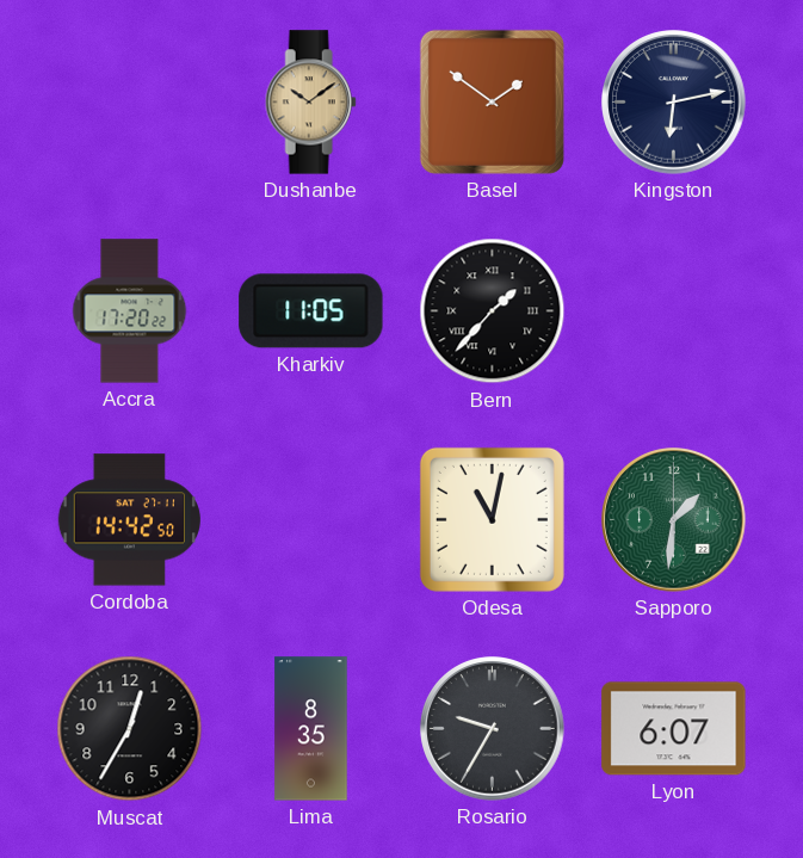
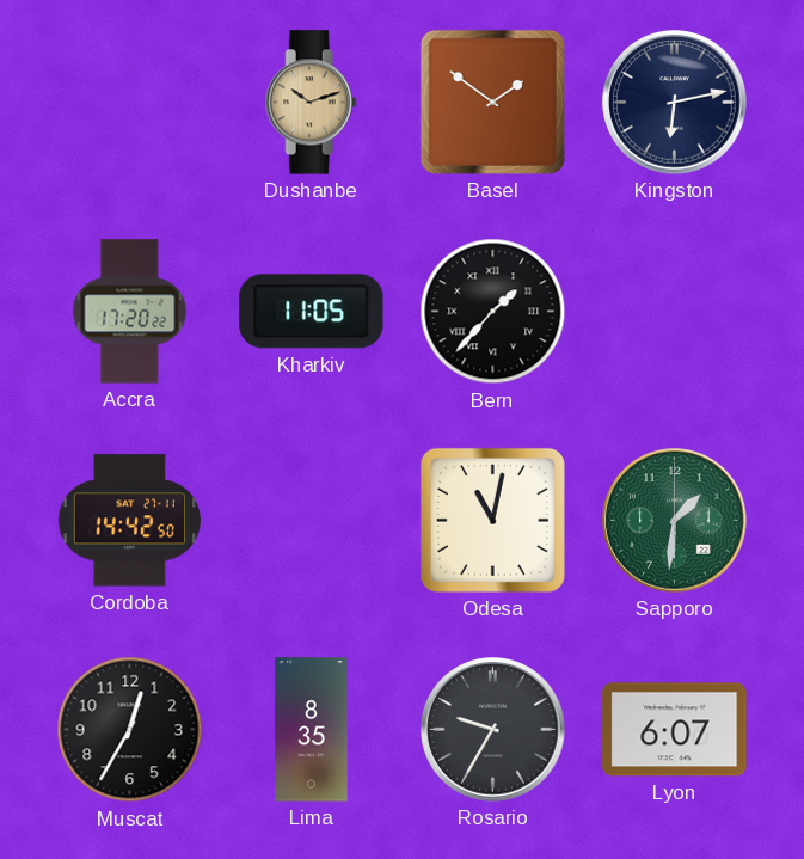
Dushanbe: 10:09 -> 10:12 (311, 103)
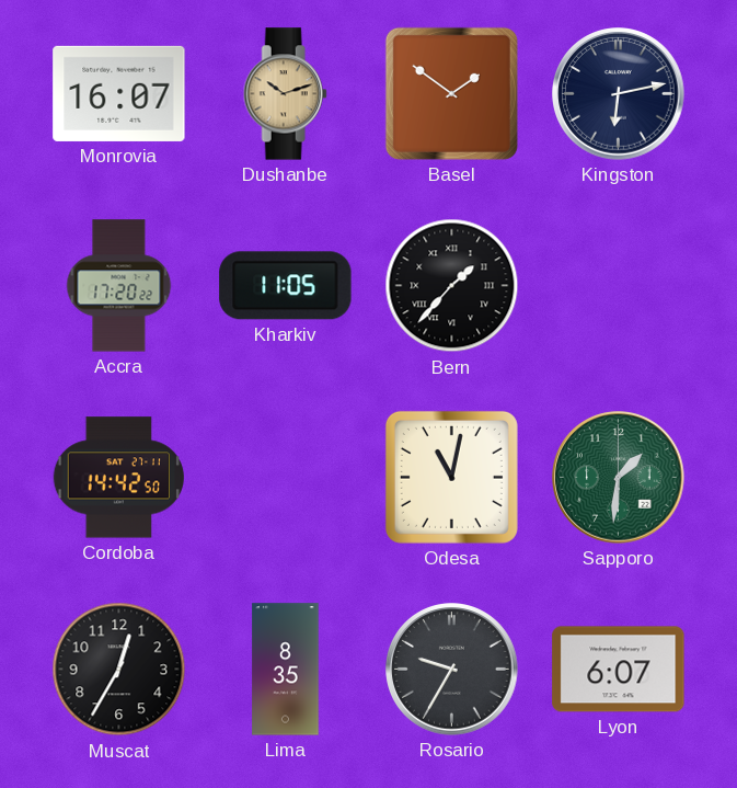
Monrovia: none -> 16:07 (119, 93)
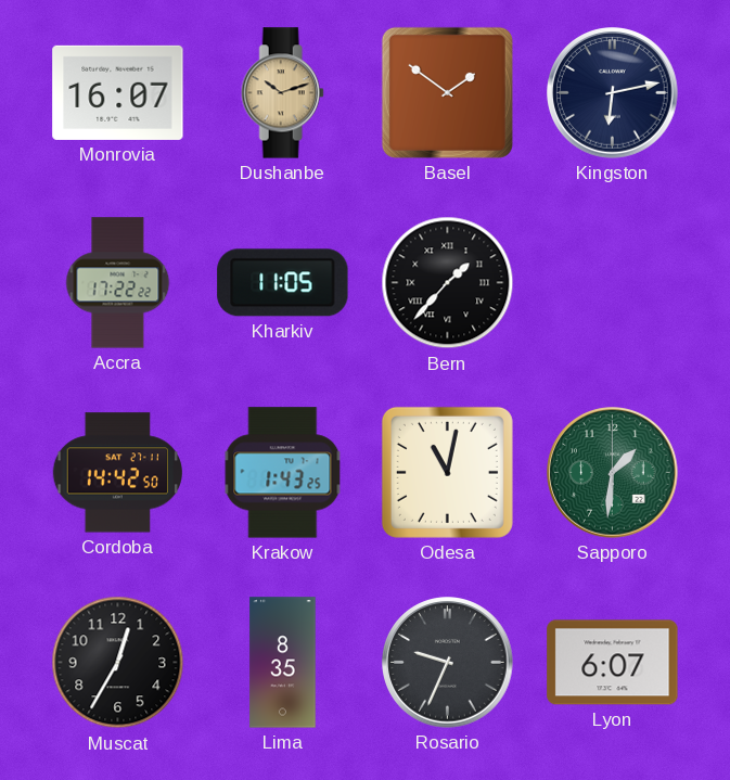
Accra: 17:20 -> 17:22 (118, 283)
Krakow: none -> 1:43 (283, 473)
Rosario: 9:35 -> 9:34 (448, 663)
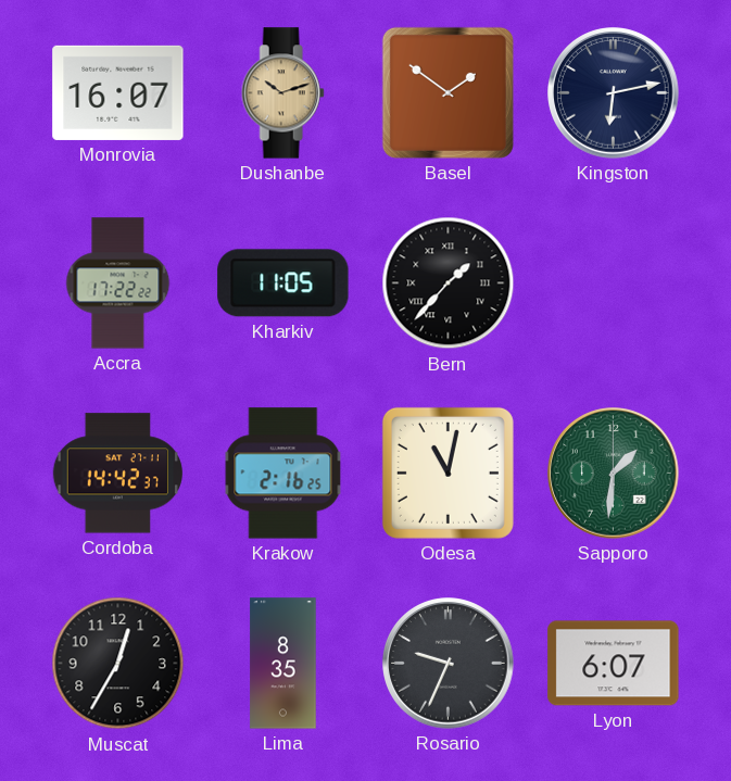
Cordoba: 14:42:50 -> 14:42:37 (117, 474)
Krakow: 1:43 -> 2:16 (283, 474)
